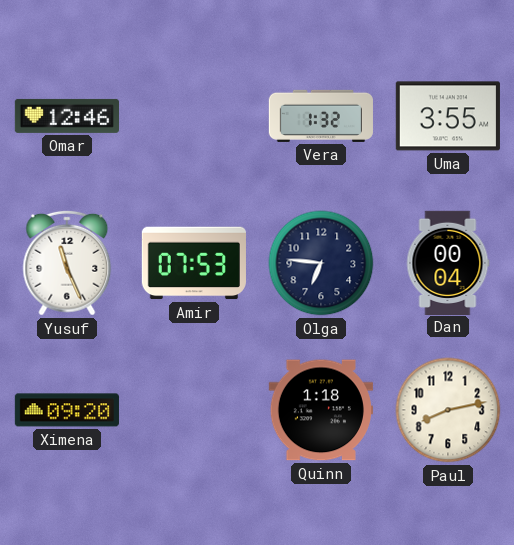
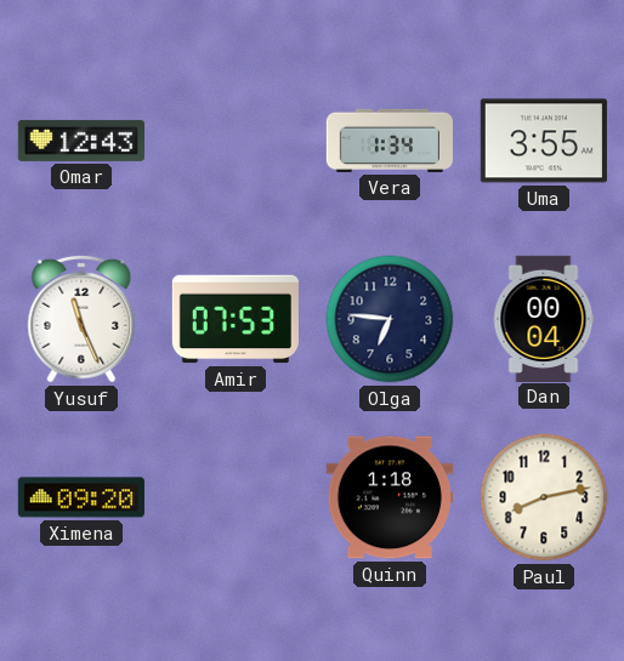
Omar: 12:46 -> 12:43 (80, 141)
Vera: 1:32 -> 1:34 (390, 141)
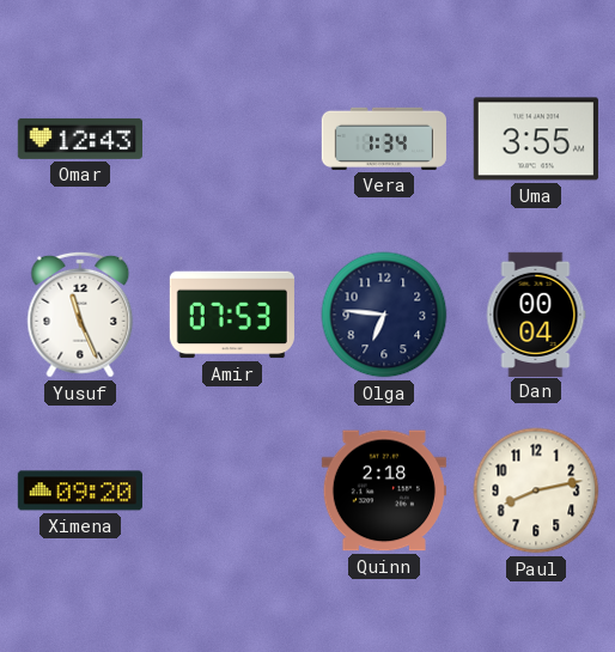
Quinn: 1:18 -> 2:18 (384, 490)
